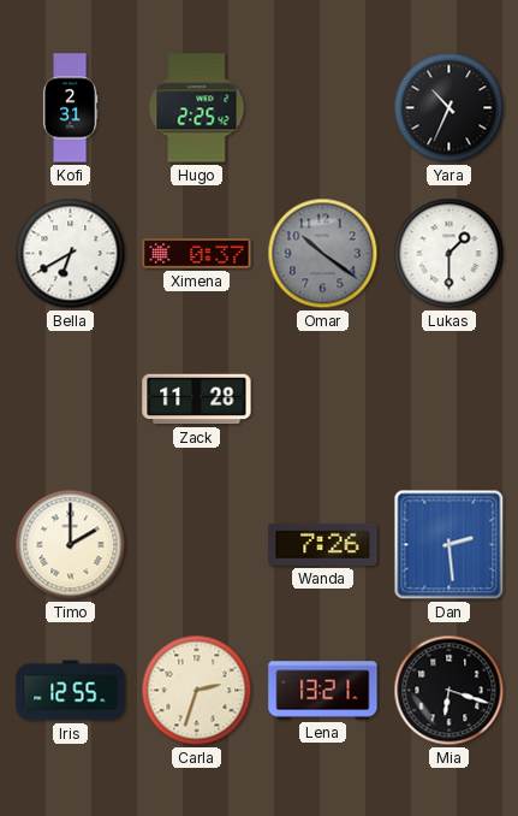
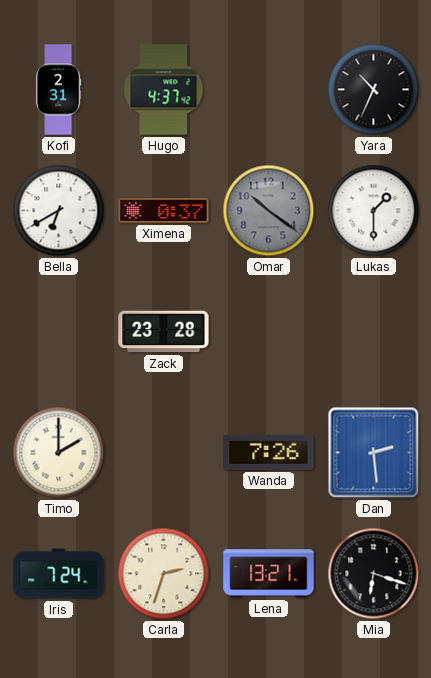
Hugo: 2:25 -> 4:37 (164, 90)
Zack: 11:28 -> 23:28 (164, 332)
Iris: 12:55 -> 7:24 (59, 574)
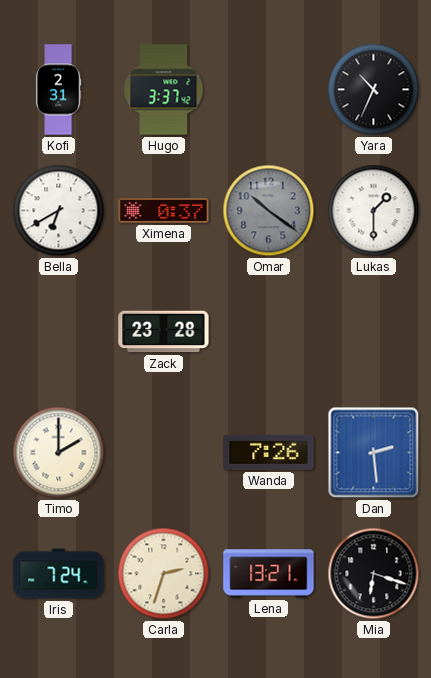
Hugo: 4:37 -> 3:37 (164, 90)
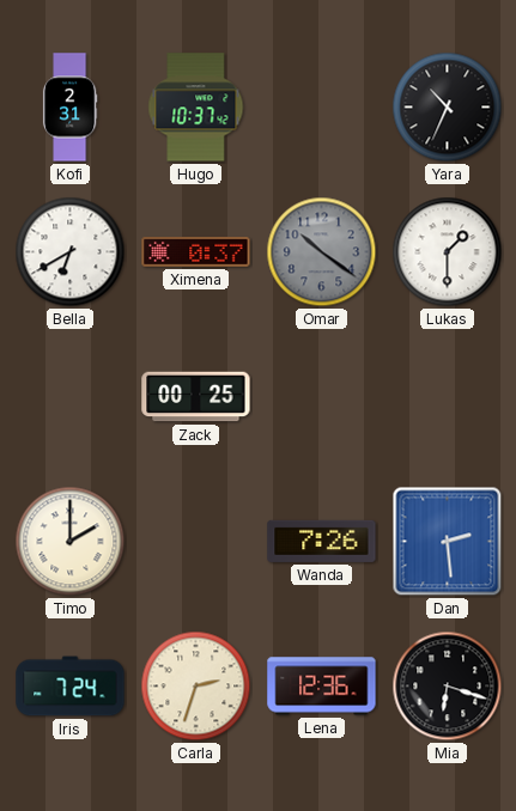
Hugo: 3:37 -> 10:37 (196, 108)
Zack: 23:28 -> 00:25 (196, 397)
Lena: 13:21 -> 12:36 (322, 687)
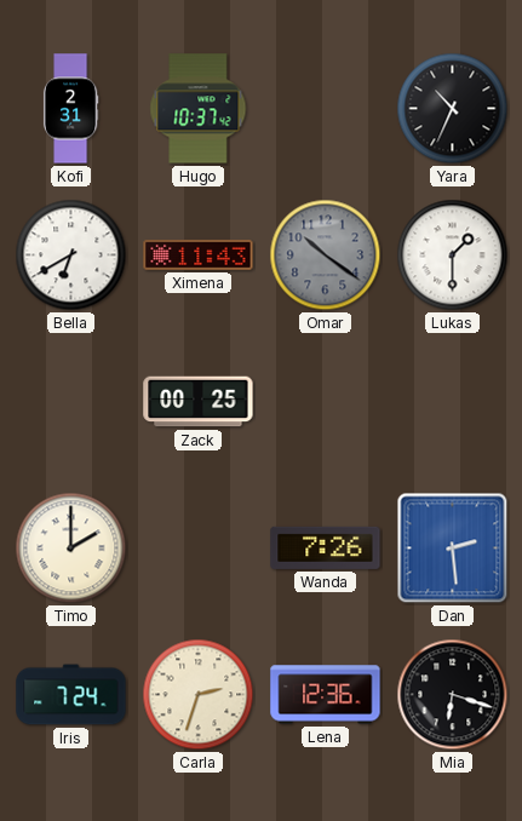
Ximena: 0:37 -> 11:43 (199, 254)
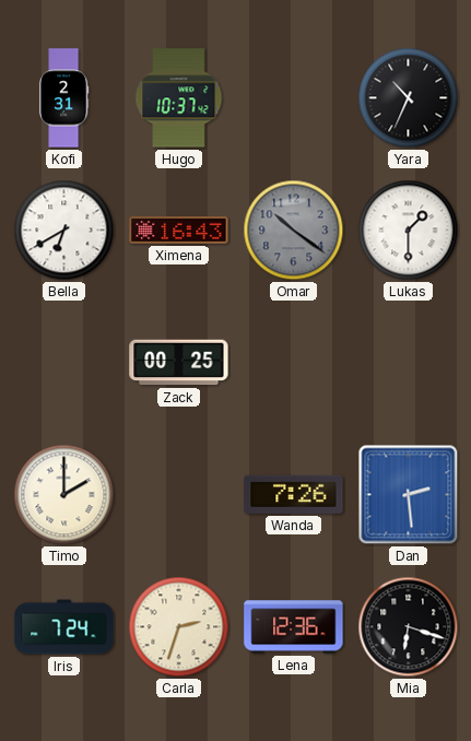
Ximena: 11:43 -> 16:43 (179, 230)
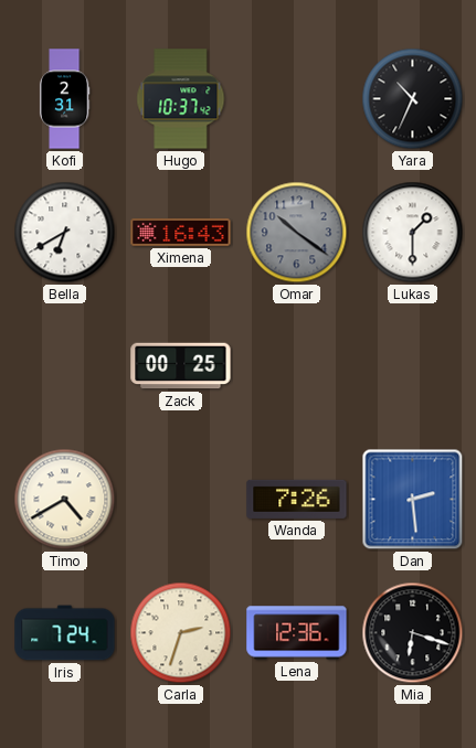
Timo: 2:00 -> 4:40 (65, 500)
